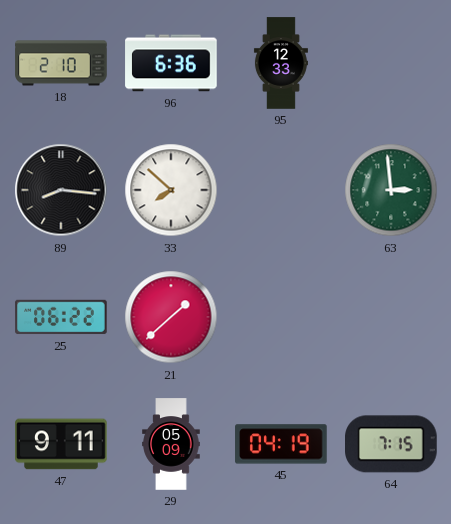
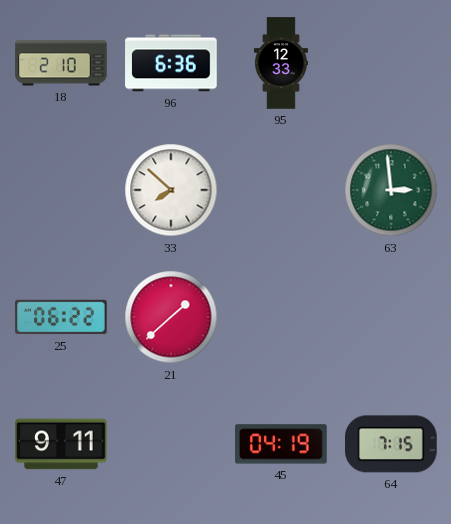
89: 8:16 -> none (61, 190)
29: 05:09 -> none (171, 444)
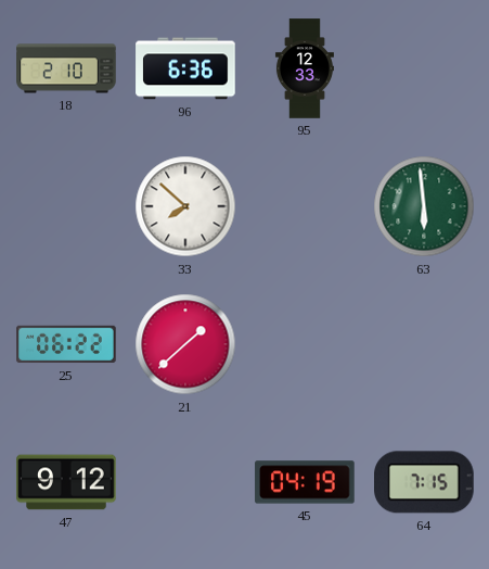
63: 2:59 -> 5:59 (424, 206)
47: 9:11 -> 9:12 (66, 482)
